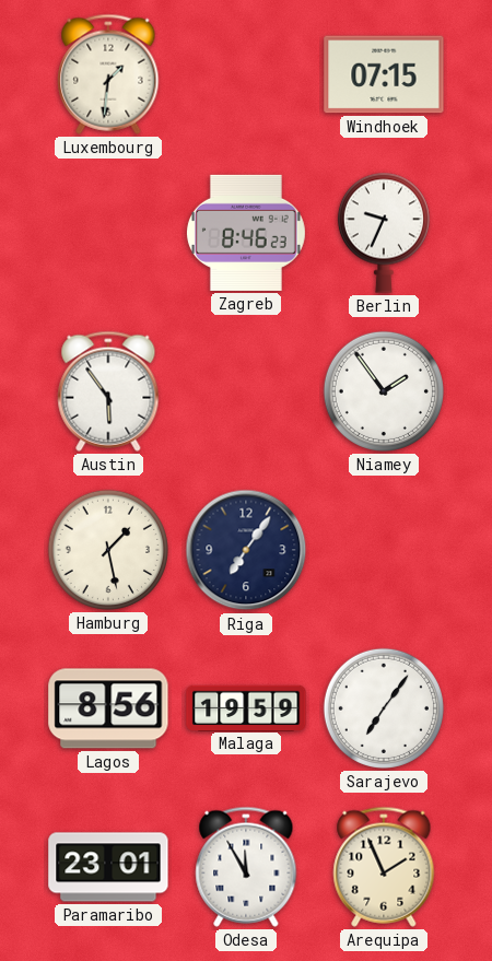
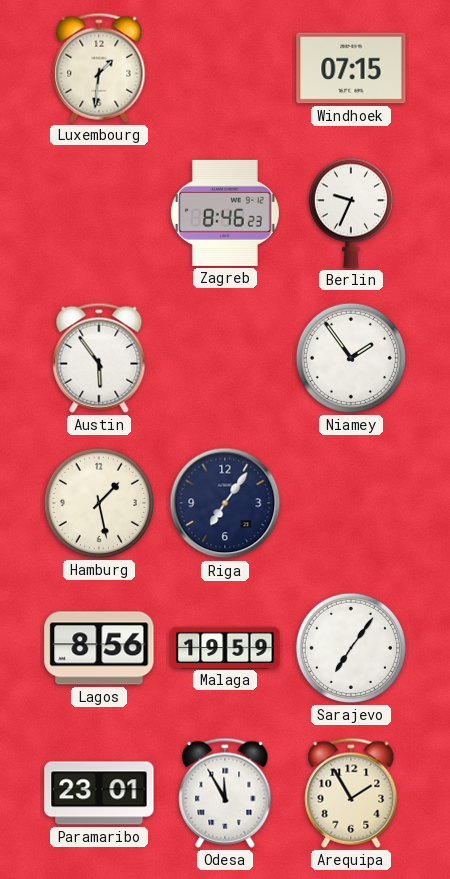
Arequipa: 1:56 -> 1:55 (351, 793)
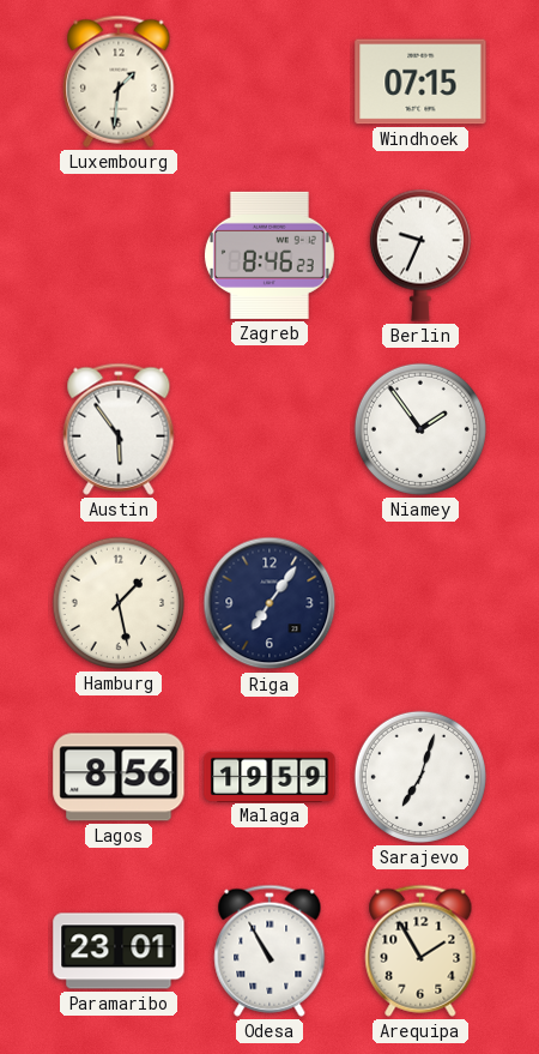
Sarajevo: 7:06 -> 7:03 (420, 777)
Odesa: 11:55 -> 10:55 (269, 951)
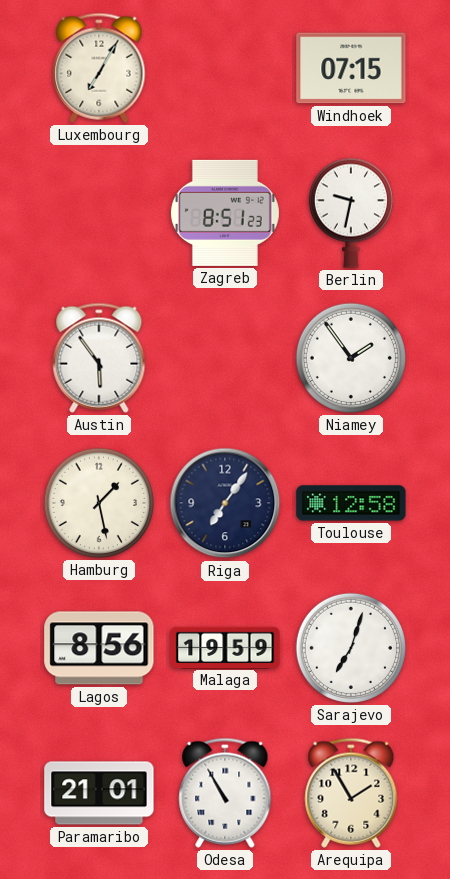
Luxembourg: 1:31 -> 7:05 (99, 68)
Zagreb: 8:46 -> 8:51 (225, 213)
Berlin: 9:34 -> 9:32 (351, 213)
Toulouse: none -> 12:58 (351, 503)
Paramaribo: 23:01 -> 21:01 (99, 793)
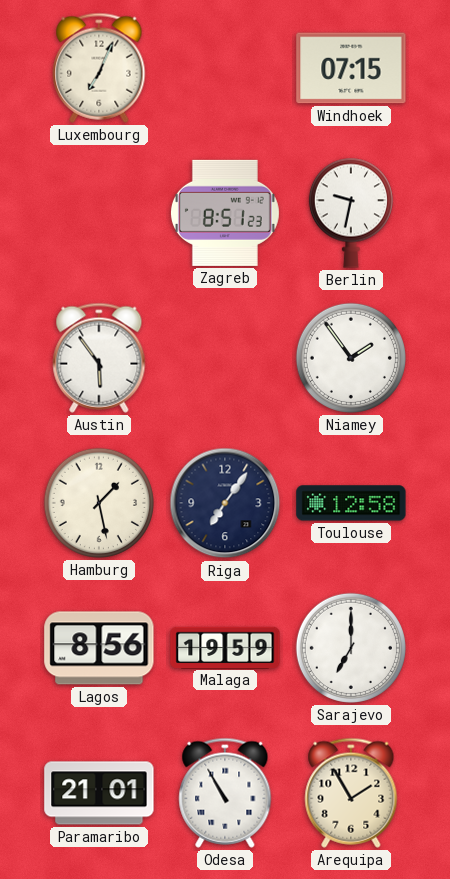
Luxembourg: 7:05 -> 7:04 (99, 68)
Sarajevo: 7:03 -> 7:00 (351, 648)
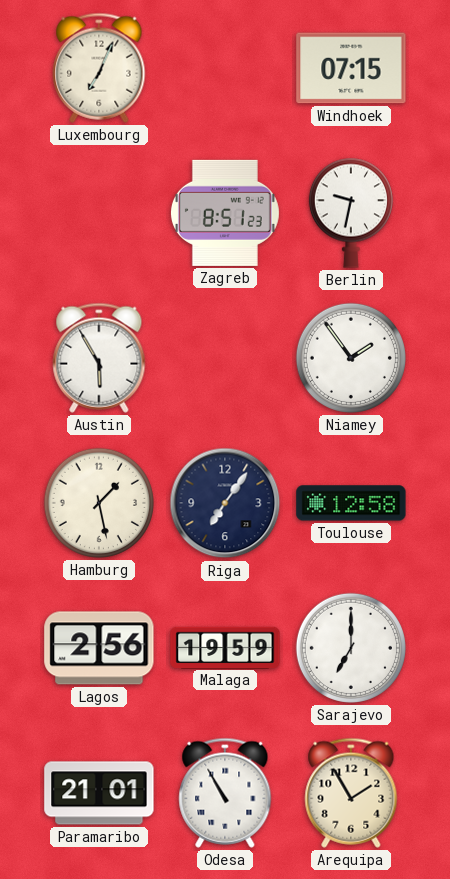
Austin: 5:54 -> 5:55 (99, 358)
Lagos: 8:56 -> 2:56 (99, 648)
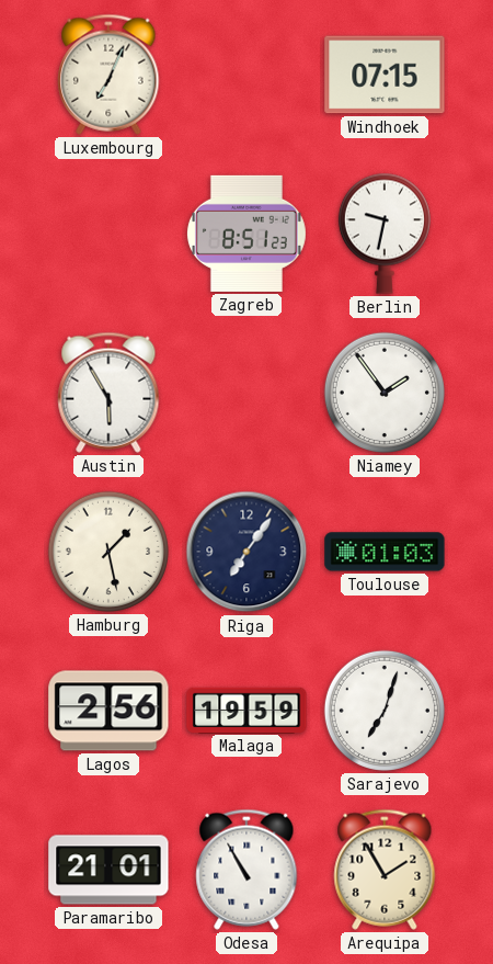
Toulouse: 12:58 -> 01:03 (385, 552)
Sarajevo: 7:00 -> 7:03 (385, 711)
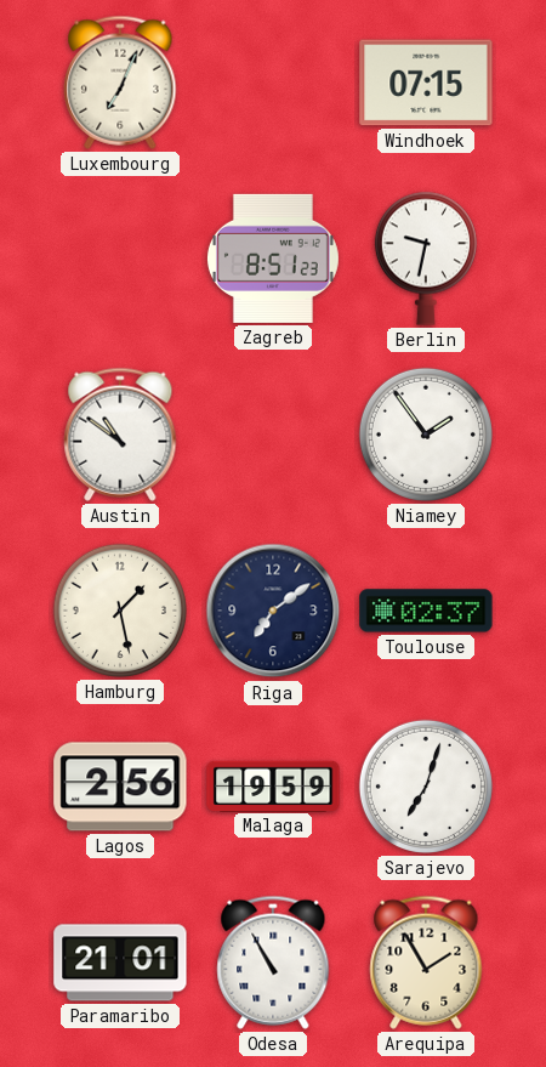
Austin: 5:55 -> 10:51 (120, 435)
Riga: 7:06 -> 7:09 (273, 611)
Toulouse: 01:03 -> 02:37 (426, 611)
